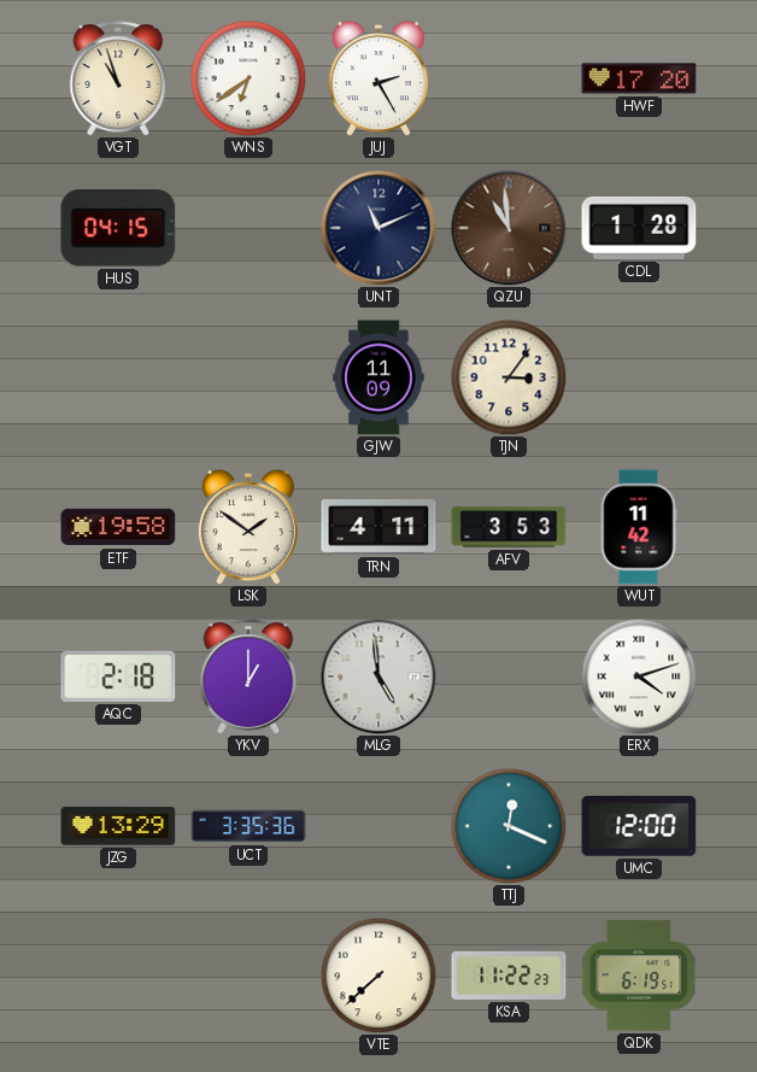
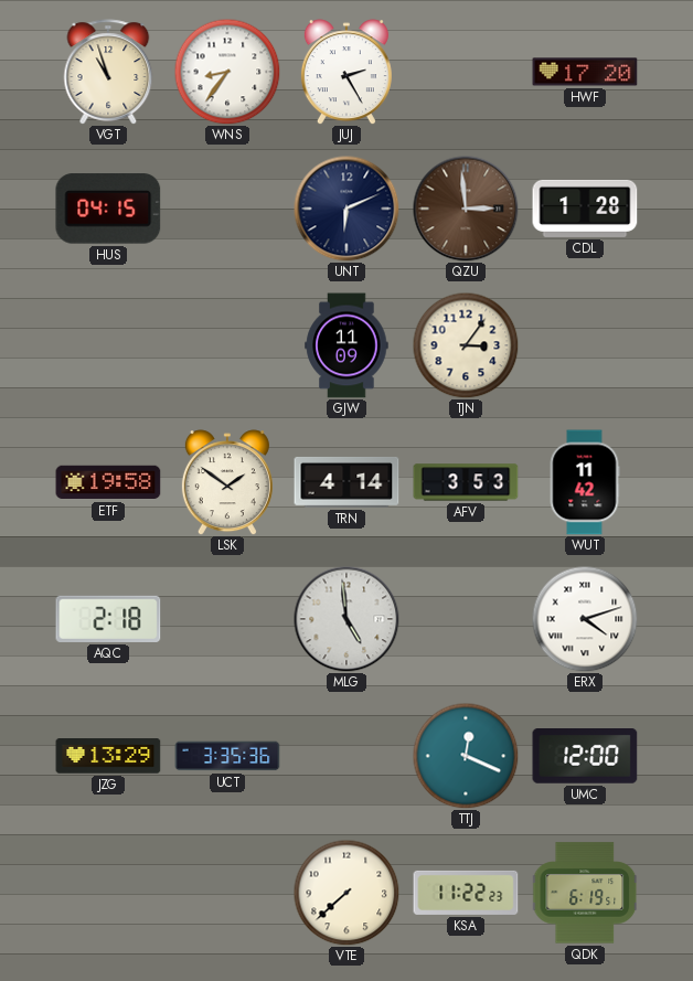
WNS: 6:39 -> 8:36 (227, 72)
UNT: 11:11 -> 6:11 (346, 209)
QZU: 10:59 -> 2:59 (466, 209)
TRN: 4:11 -> 4:14 (346, 482)
YKV: 1:00 -> none (248, 676)
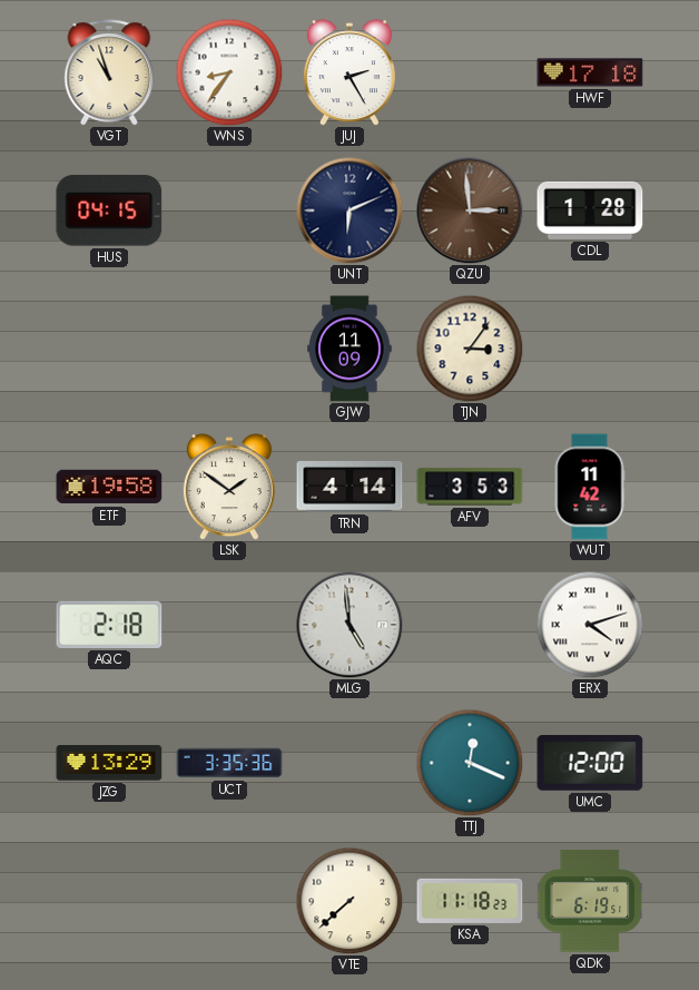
HWF: 17:20 -> 17:18 (590, 72)
KSA: 11:22 -> 11:18 (470, 901)
